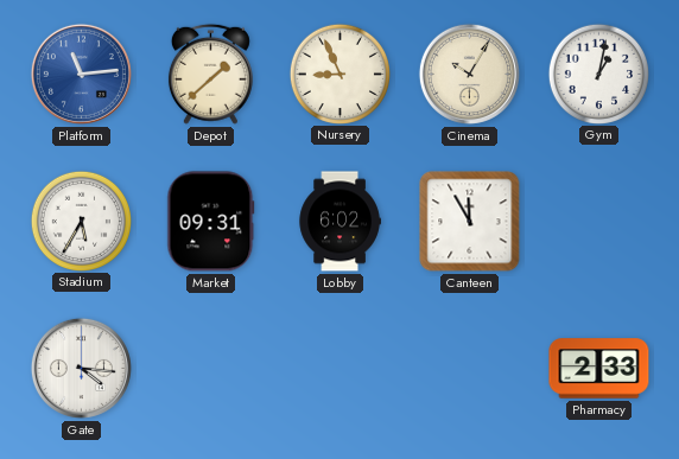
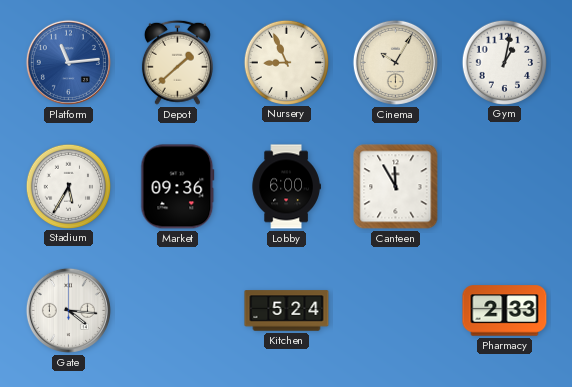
Market: 09:31 -> 09:36 (178, 187)
Lobby: 6:02 -> 6:00 (286, 187)
Kitchen: none -> 5:24 (287, 311)
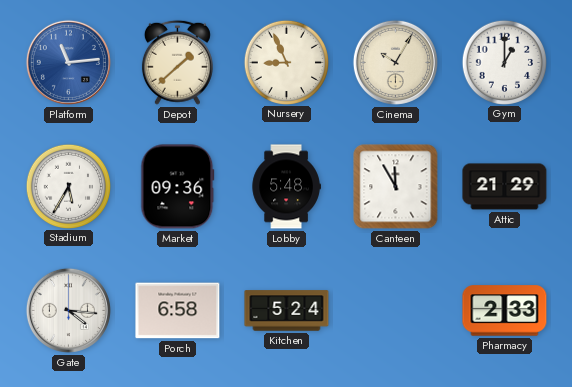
Gym: 1:02 -> 1:00 (504, 62)
Lobby: 6:00 -> 5:48 (286, 187)
Attic: none -> 21:29 (505, 187)
Porch: none -> 6:58 (178, 311)
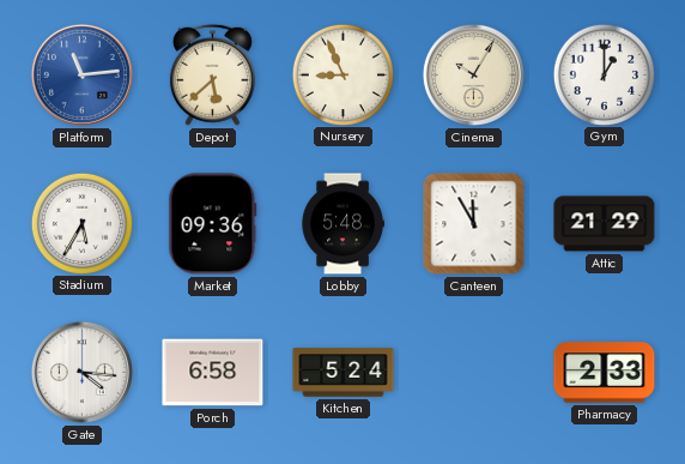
Depot: 1:38 -> 5:38 (212, 74)
